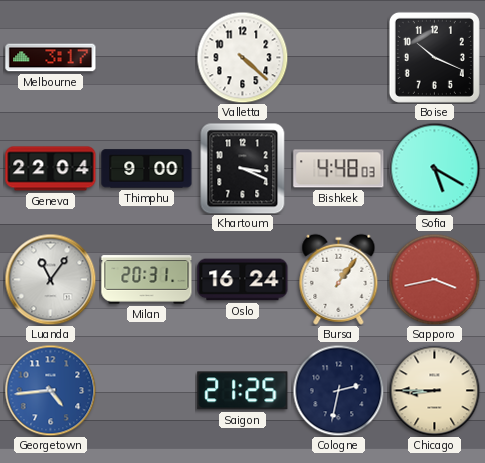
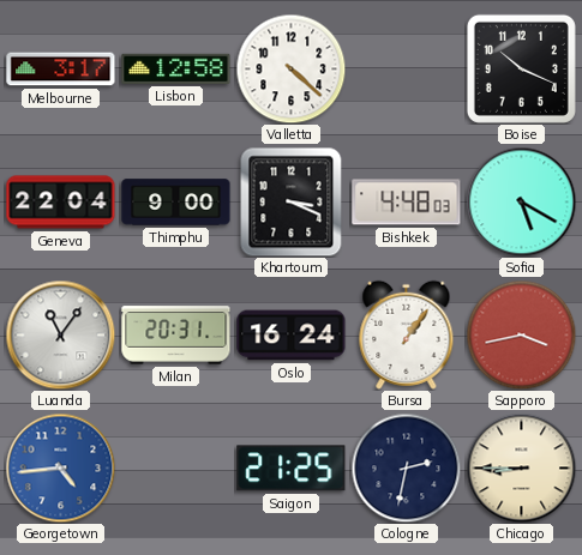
Lisbon: none -> 12:58 (176, 68)
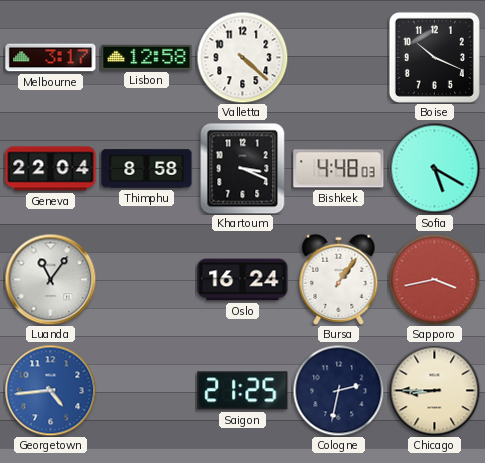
Thimphu: 9:00 -> 8:58 (147, 169)
Milan: 20:31 -> none (176, 336)
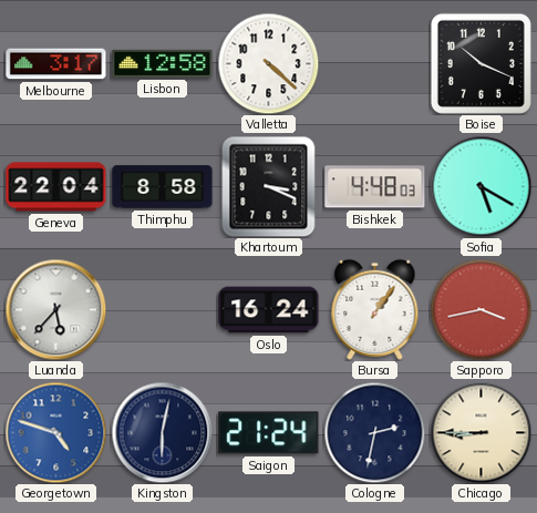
Luanda: 11:06 -> 5:37 (55, 309)
Georgetown: 4:44 -> 4:48 (55, 432)
Kingston: none -> 6:02 (162, 432)
Saigon: 21:25 -> 21:24 (269, 433)
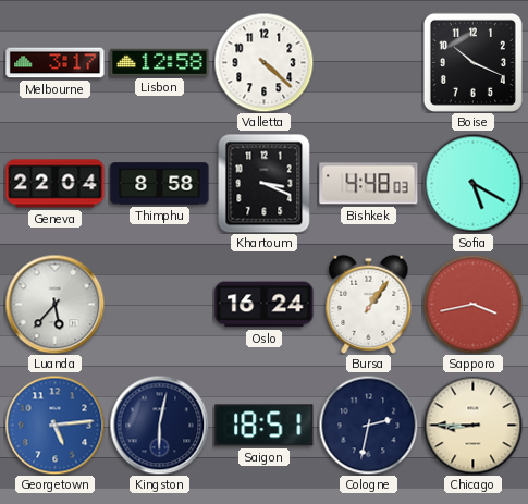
Georgetown: 4:48 -> 5:14 (54, 425)
Saigon: 21:24 -> 18:51 (265, 426)
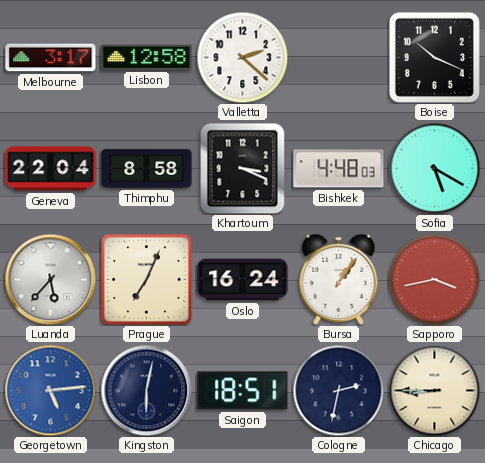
Valletta: 4:22 -> 2:22 (242, 57)
Prague: none -> 7:04 (146, 279)
